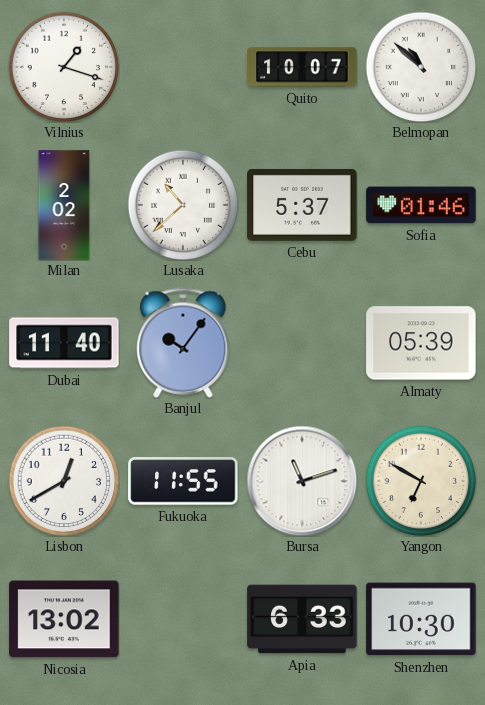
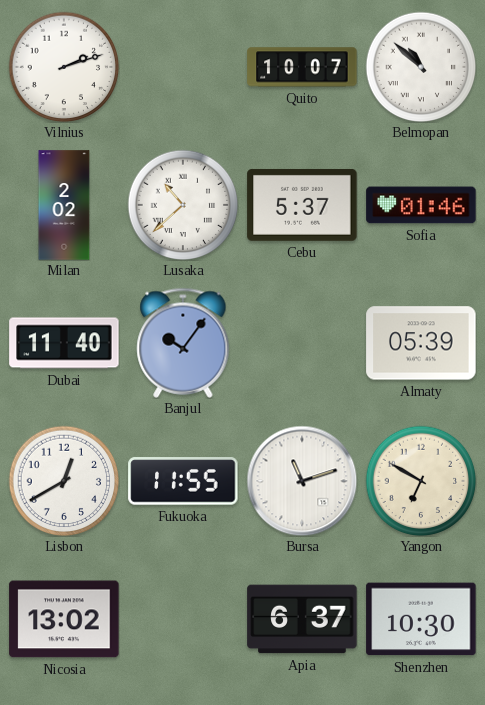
Vilnius: 1:18 -> 2:12 (64, 67)
Apia: 6:33 -> 6:37 (302, 619)
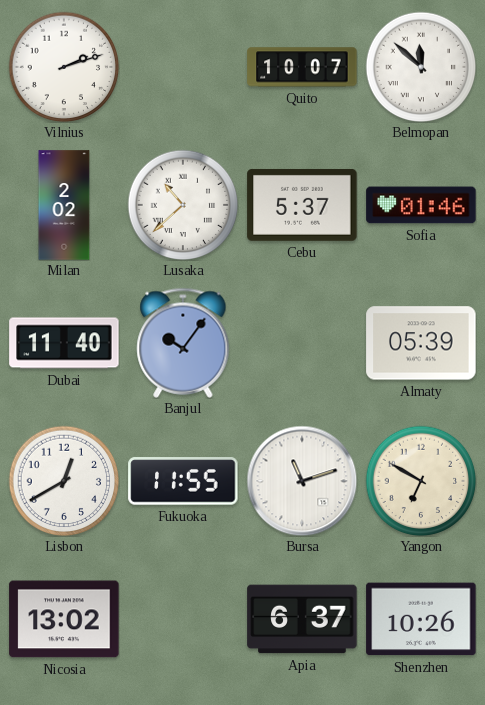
Belmopan: 10:52 -> 11:52 (421, 67)
Shenzhen: 10:30 -> 10:26 (421, 619)
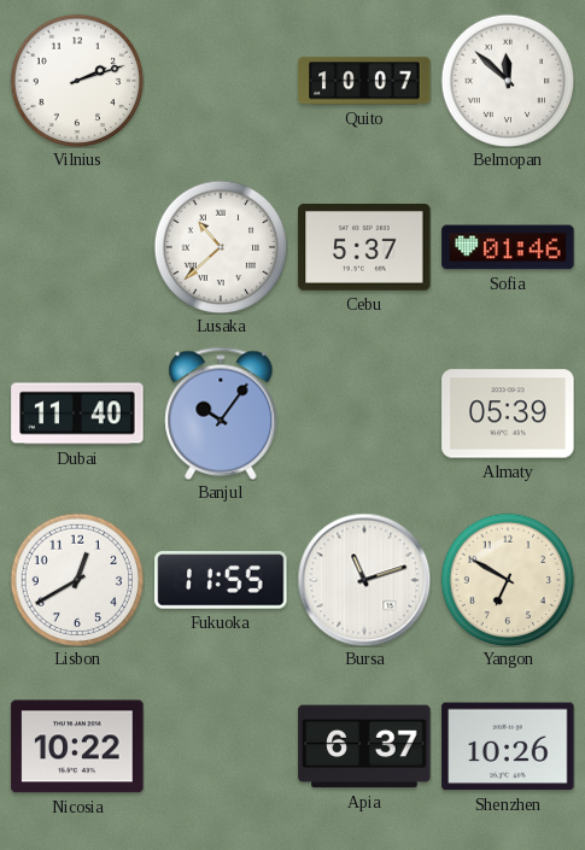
Milan: 2:02 -> none (64, 205)
Nicosia: 13:02 -> 10:22 (77, 746)
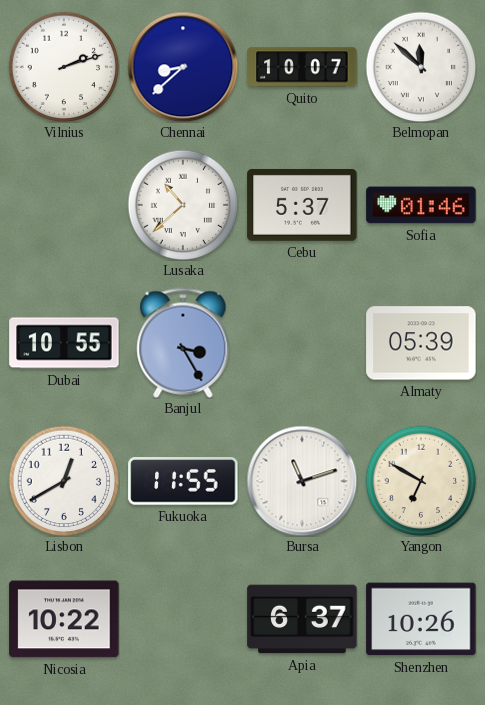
Chennai: none -> 8:38 (183, 67)
Dubai: 11:40 -> 10:55 (64, 343)
Banjul: 10:06 -> 3:25 (183, 343)
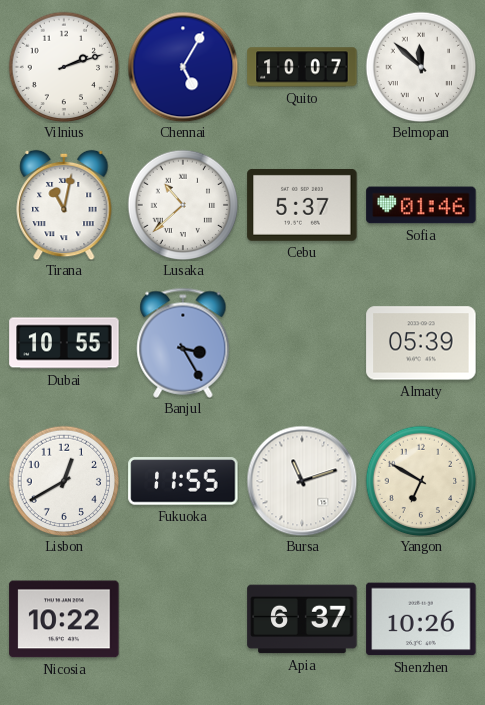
Chennai: 8:38 -> 5:05 (183, 67)
Tirana: none -> 11:02 (64, 205)
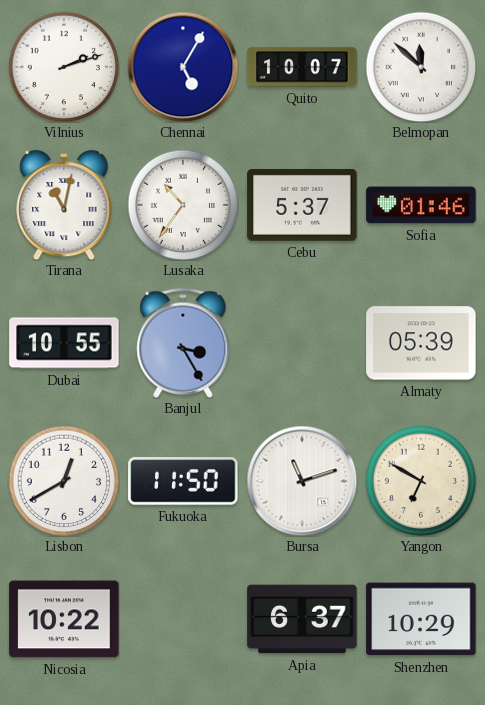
Lusaka: 10:38 -> 10:36 (183, 205)
Fukuoka: 11:55 -> 11:50 (183, 481)
Shenzhen: 10:26 -> 10:29 (421, 619)
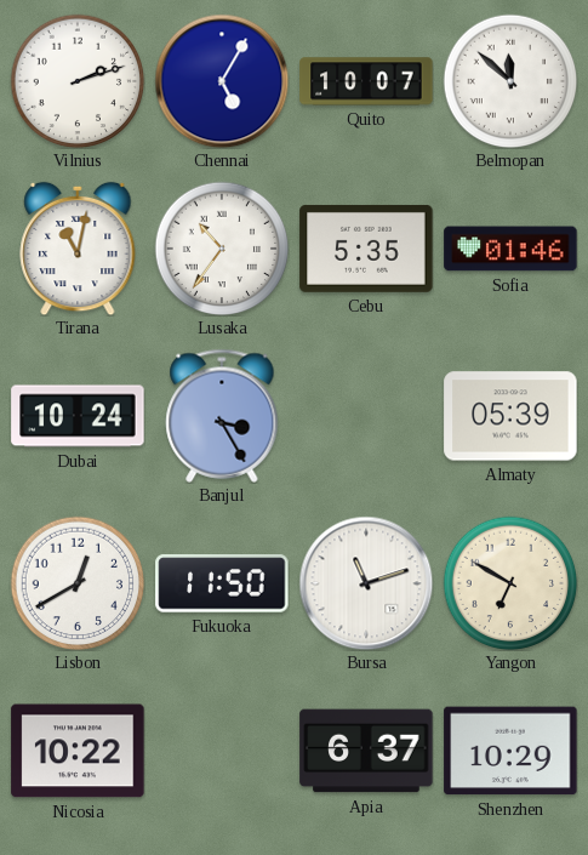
Cebu: 5:37 -> 5:35 (366, 249)
Dubai: 10:55 -> 10:24 (78, 416)
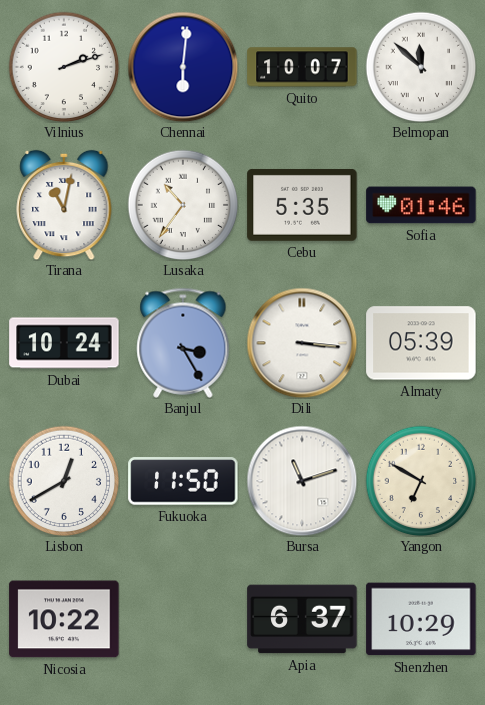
Chennai: 5:05 -> 6:01 (183, 67)
Dili: none -> 3:16 (302, 343)
